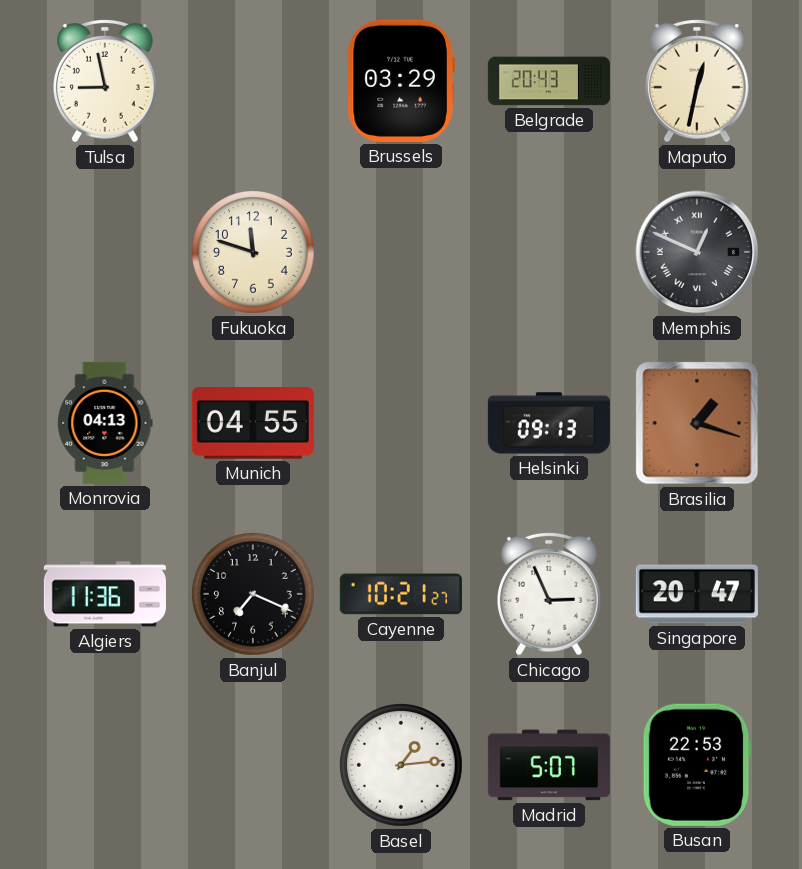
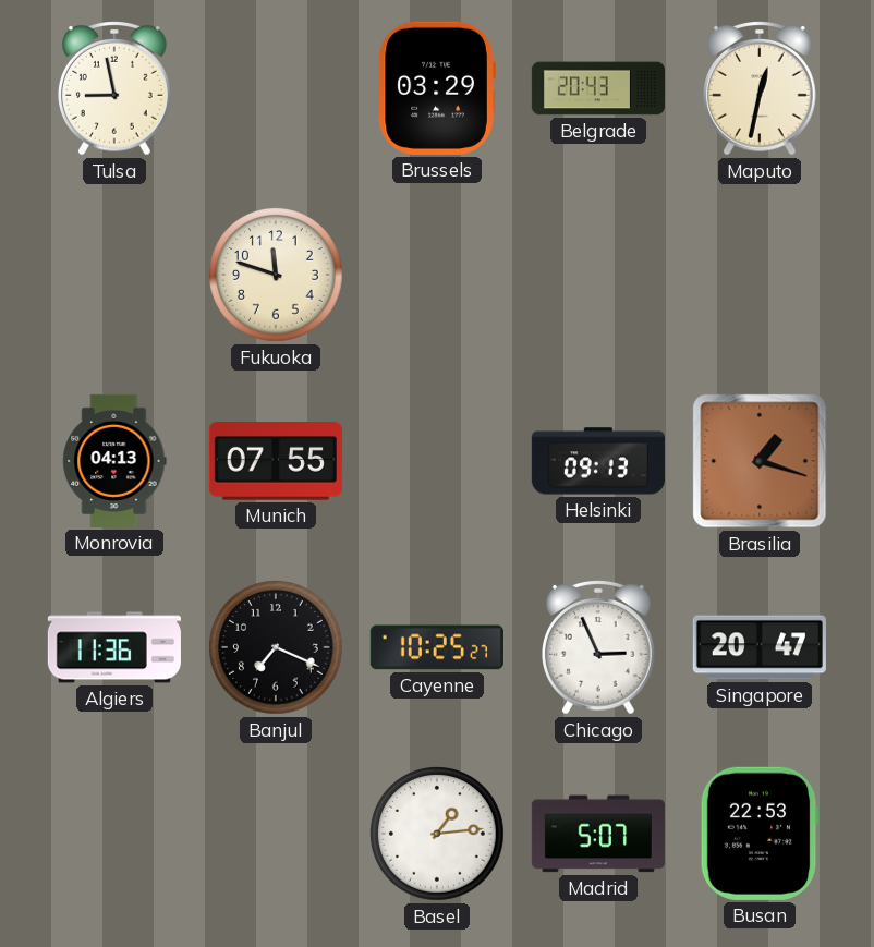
Memphis: 12:49 -> none (697, 252)
Munich: 04:55 -> 07:55 (276, 461)
Cayenne: 10:21 -> 10:25 (437, 647)
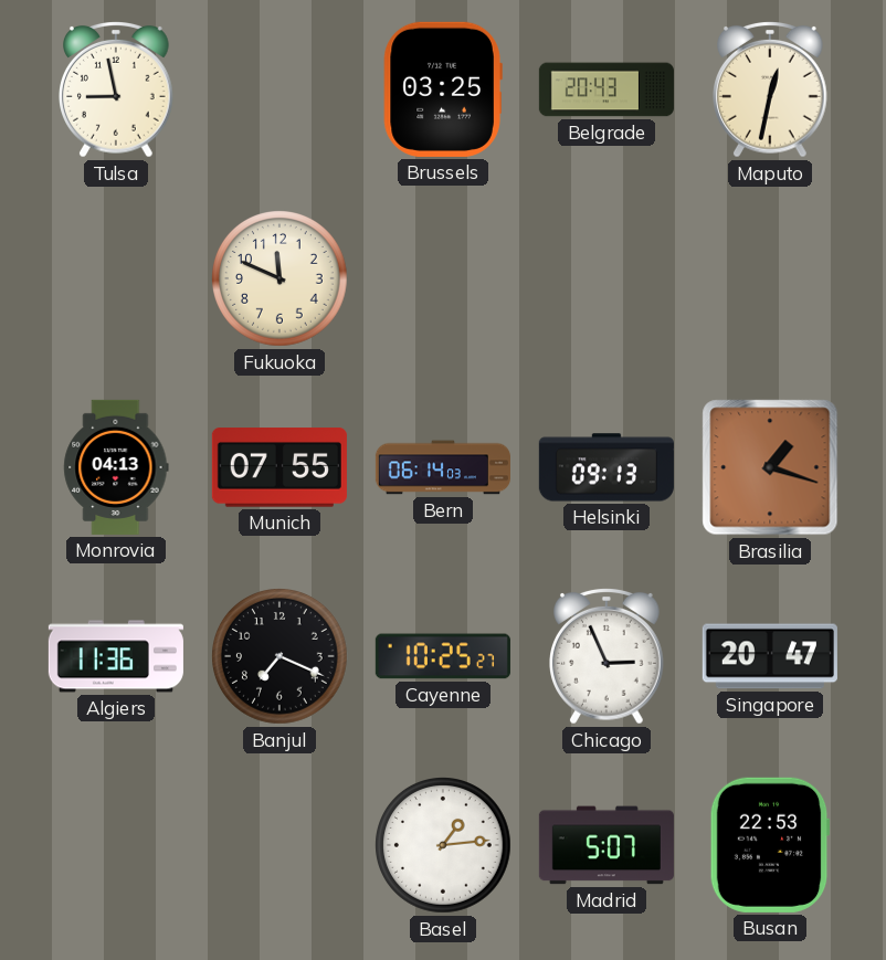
Brussels: 03:29 -> 03:25 (443, 89)
Fukuoka: 11:48 -> 11:49 (281, 279)
Bern: none -> 06:14 (443, 467)
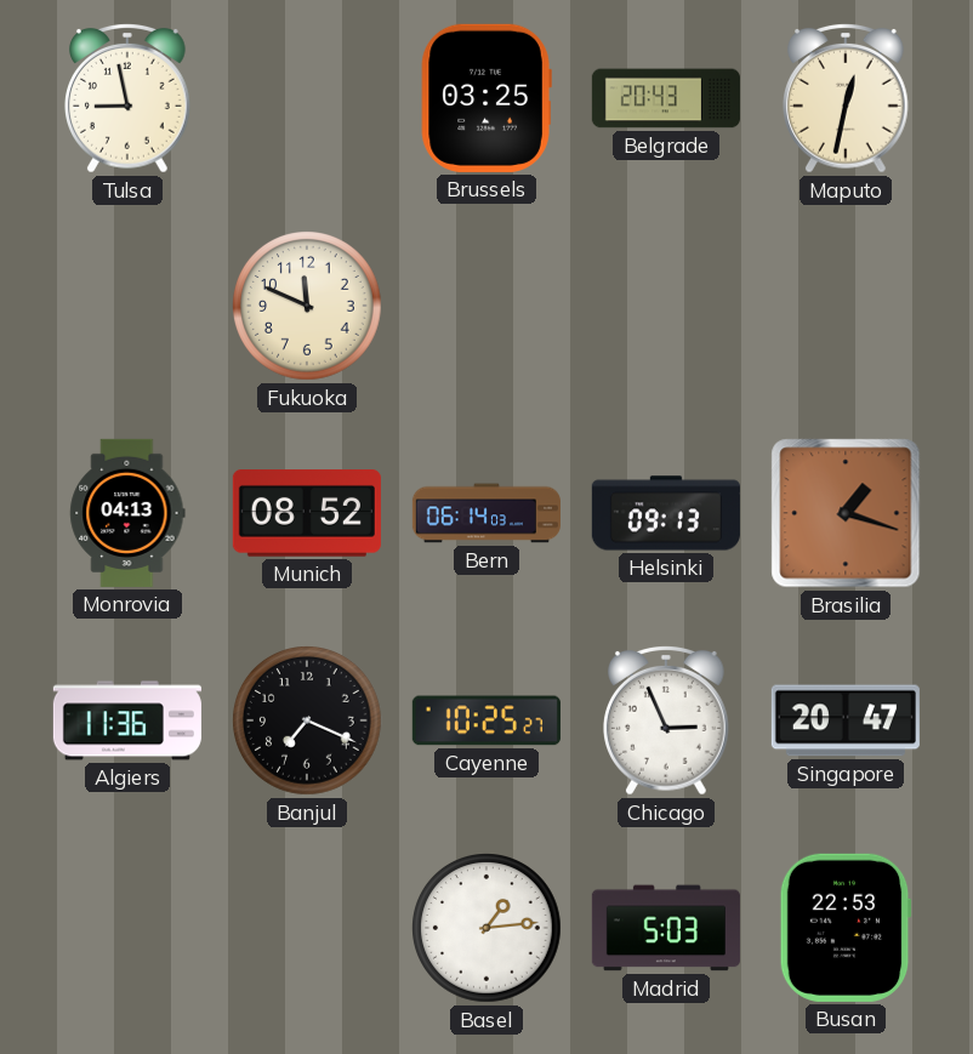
Munich: 07:55 -> 08:52 (307, 513)
Madrid: 5:07 -> 5:03 (666, 928)
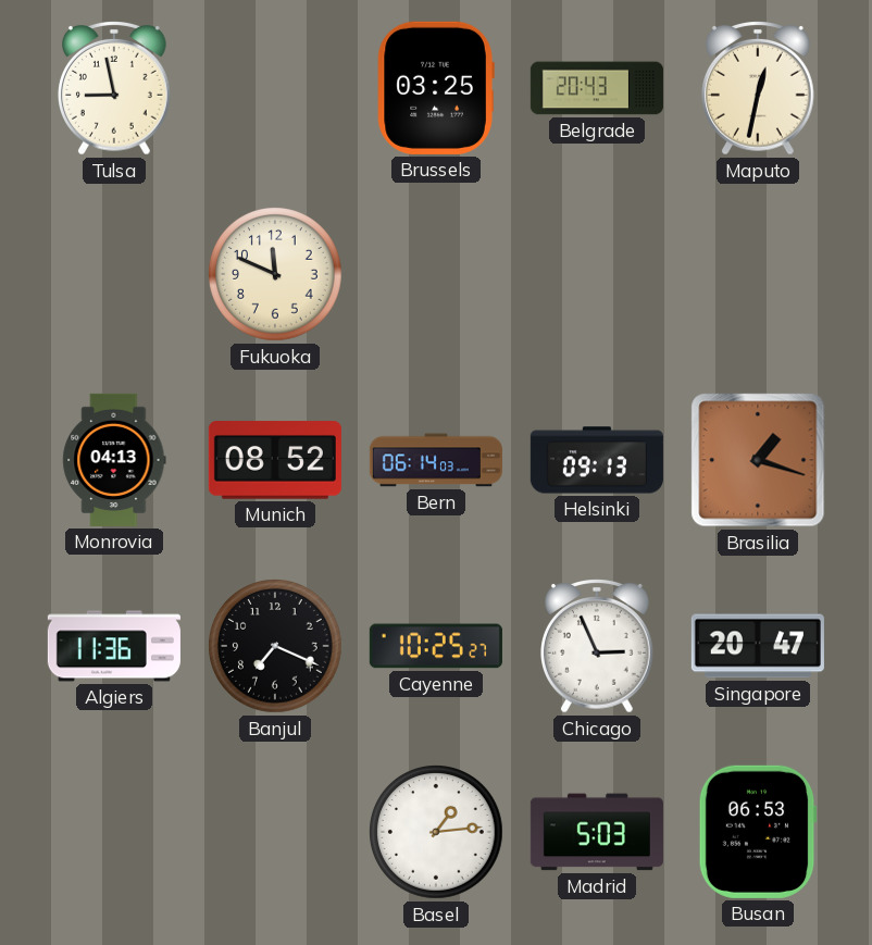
Busan: 22:53 -> 06:53 (758, 832)
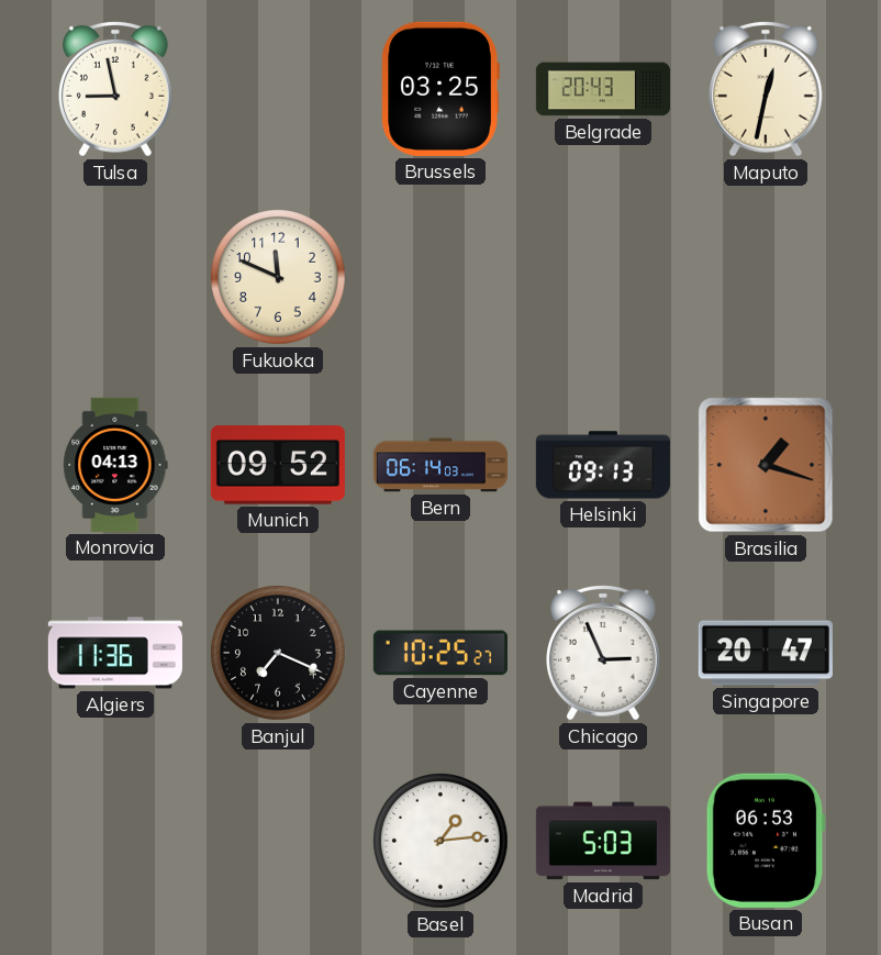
Munich: 08:52 -> 09:52 (278, 465)
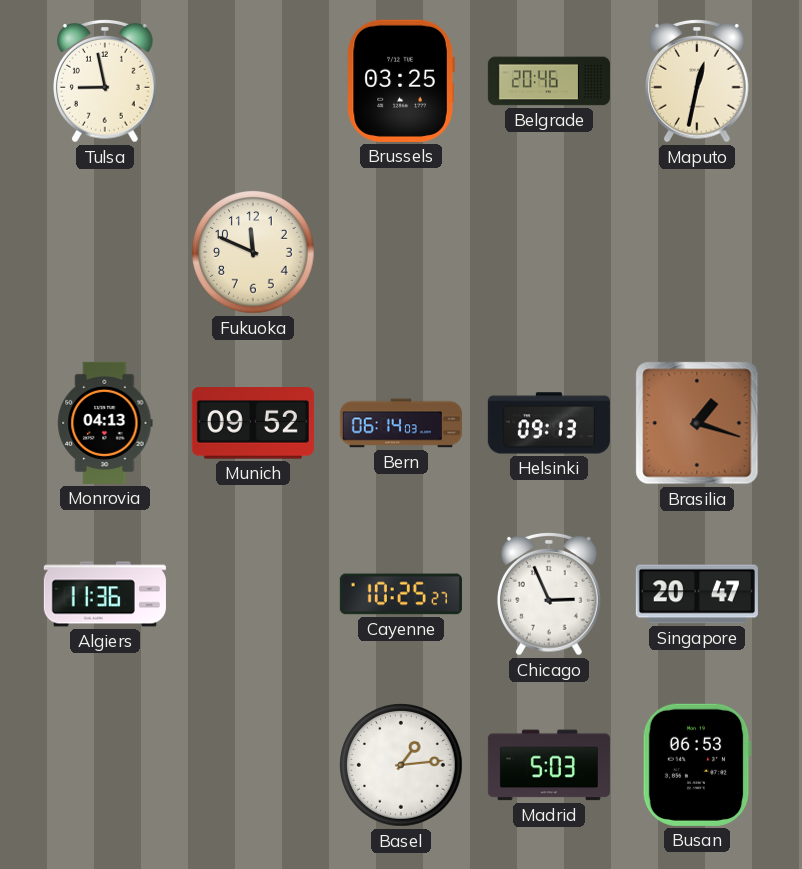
Belgrade: 20:43 -> 20:46 (549, 81)
Banjul: 7:19 -> none (279, 654)
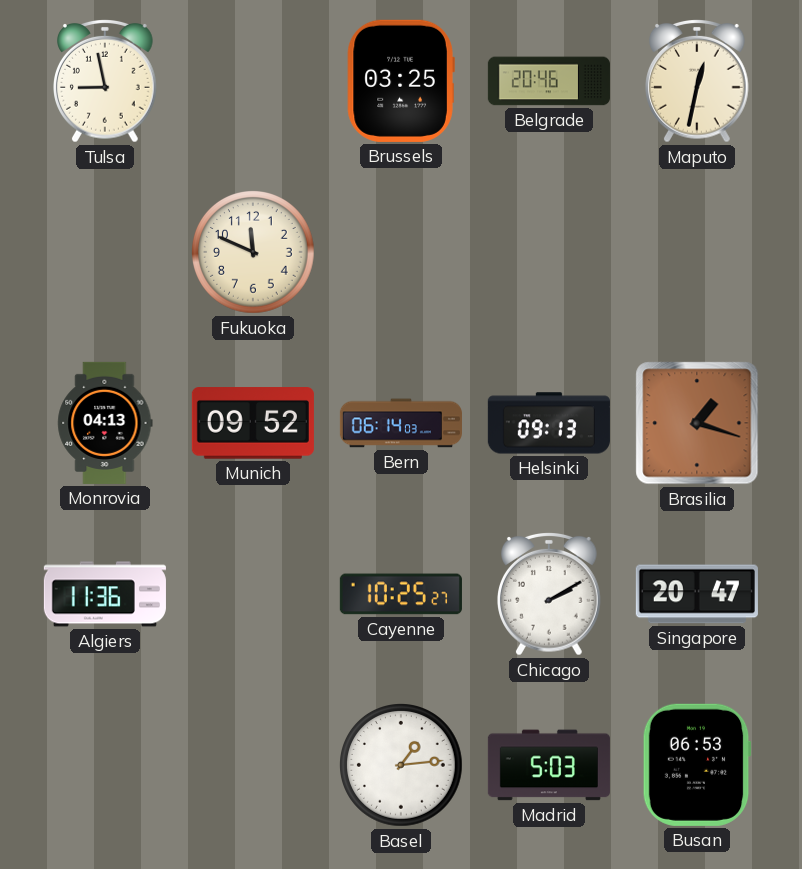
Chicago: 2:56 -> 2:10 (550, 595)
